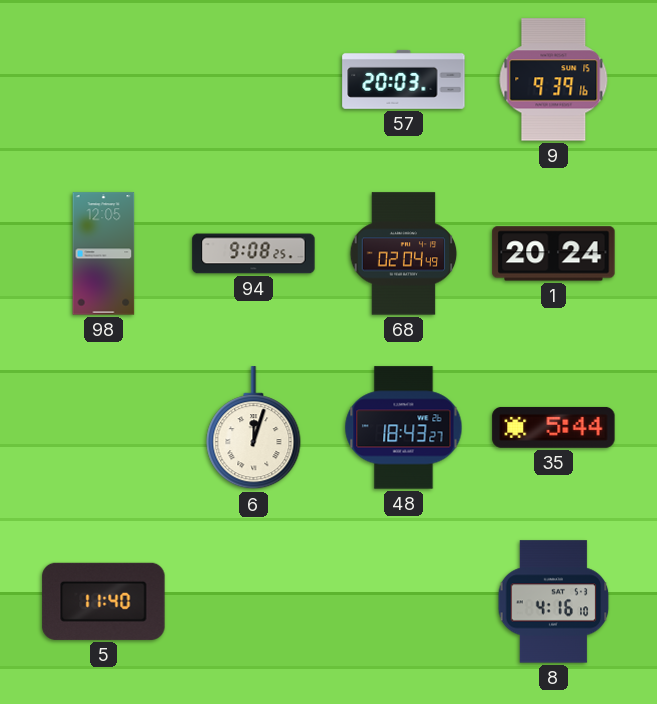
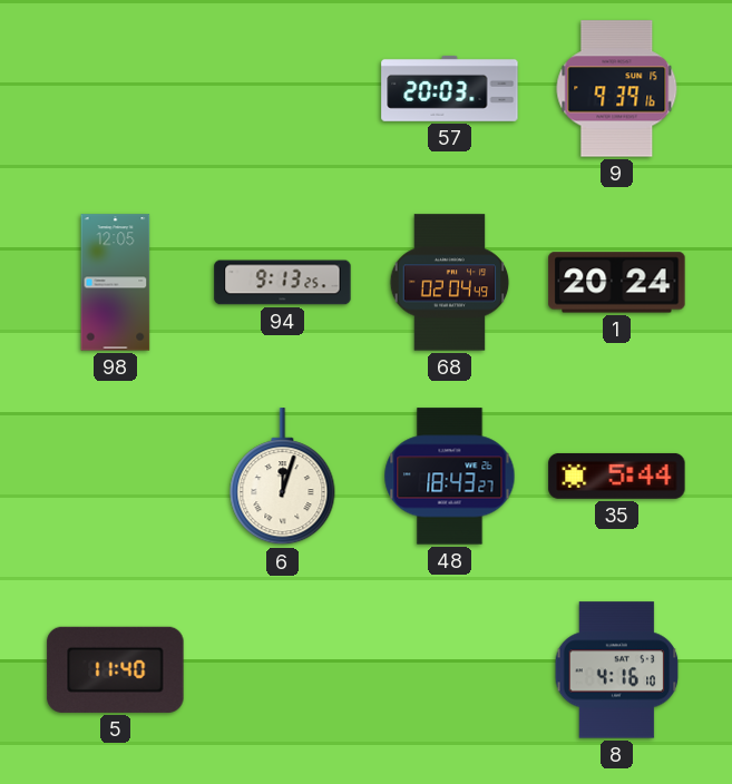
94: 9:08 -> 9:13 (283, 283)
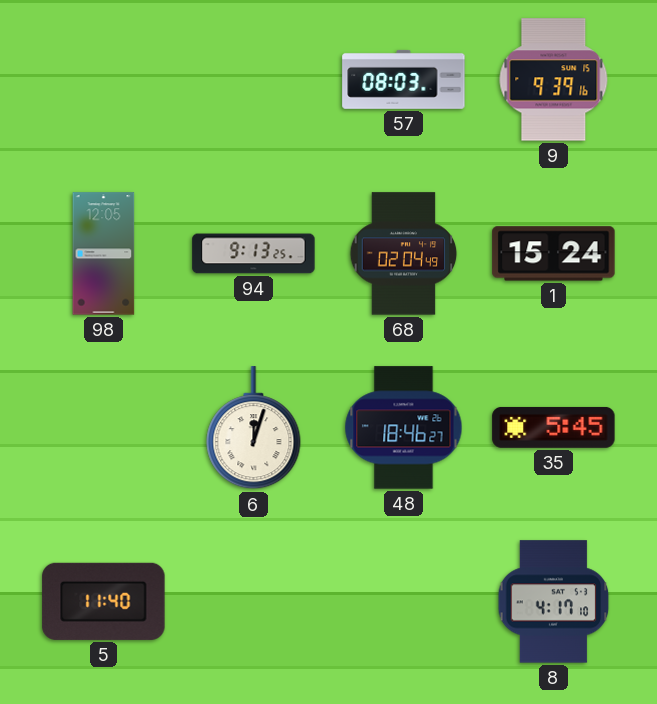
57: 20:03 -> 08:03 (404, 79)
1: 20:24 -> 15:24 (554, 254)
48: 18:43 -> 18:46 (404, 428)
35: 5:44 -> 5:45 (554, 427)
8: 4:16 -> 4:17 (554, 602)
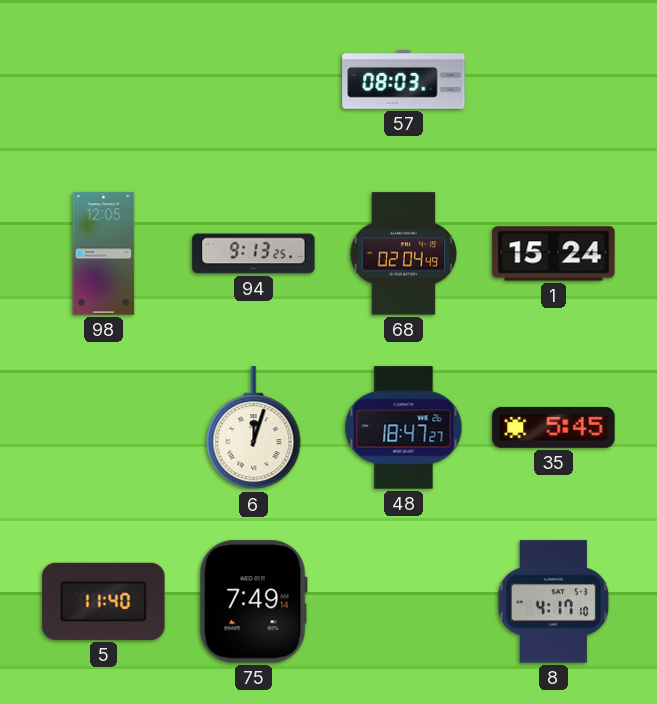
9: 9:39 -> none (554, 80)
48: 18:46 -> 18:47 (404, 428)
75: none -> 7:49 (253, 602)
